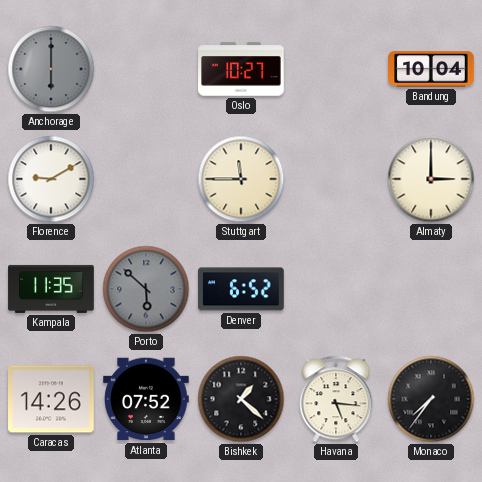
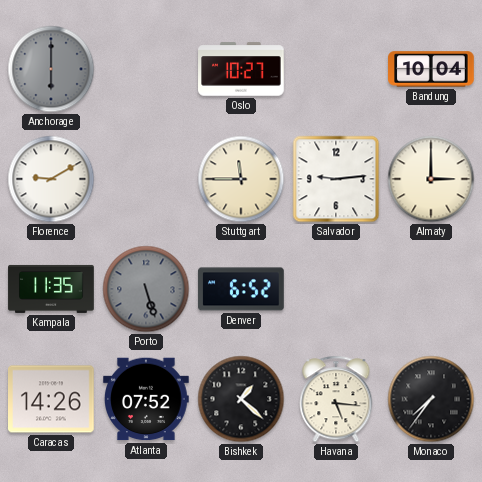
Salvador: none -> 9:14 (336, 179)
Porto: 5:52 -> 5:27 (146, 289)
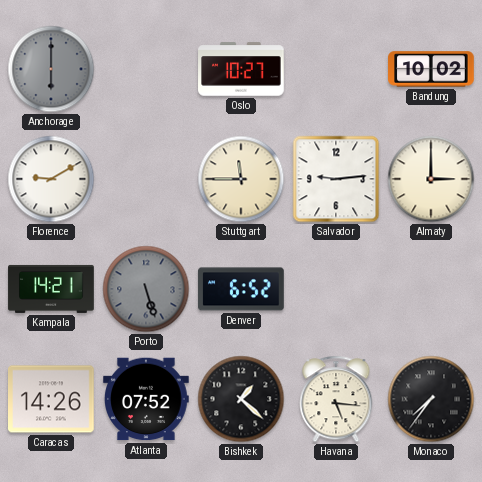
Bandung: 10:04 -> 10:02 (431, 69)
Kampala: 11:35 -> 14:21 (51, 289)
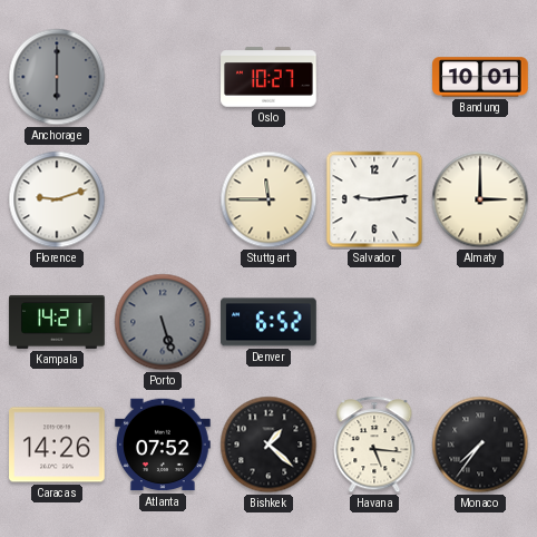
Bandung: 10:02 -> 10:01 (480, 77)
Florence: 9:10 -> 9:12 (57, 199)
